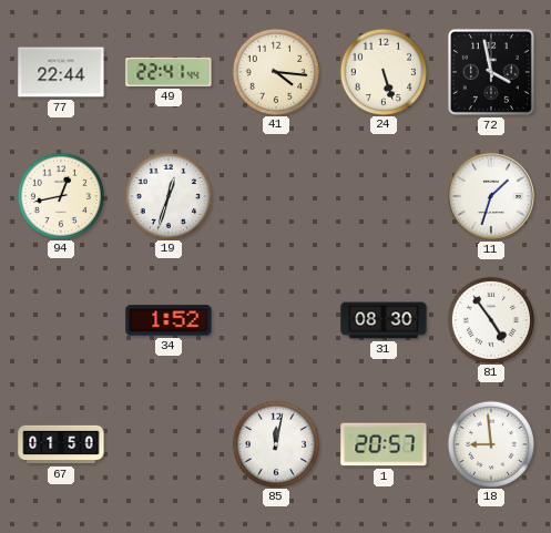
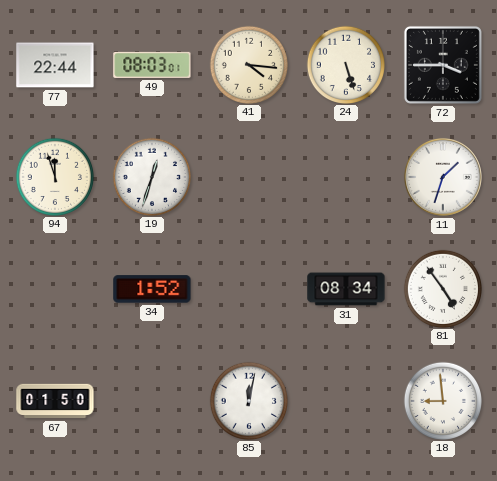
49: 22:41 -> 08:03 (152, 65)
72: 3:58 -> 3:45 (443, 65)
94: 12:43 -> 11:57 (54, 176)
31: 08:30 -> 08:34 (346, 289)
1: 20:57 -> none (384, 444)
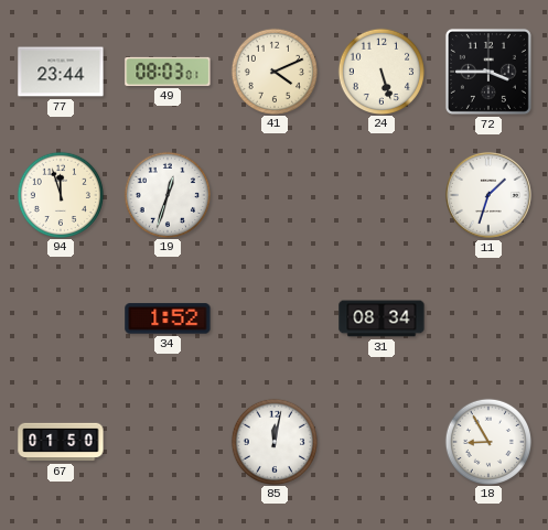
77: 22:44 -> 23:44 (61, 72)
41: 4:16 -> 4:11 (273, 71)
81: 4:54 -> none (442, 288)
18: 8:59 -> 8:55 (487, 441)
